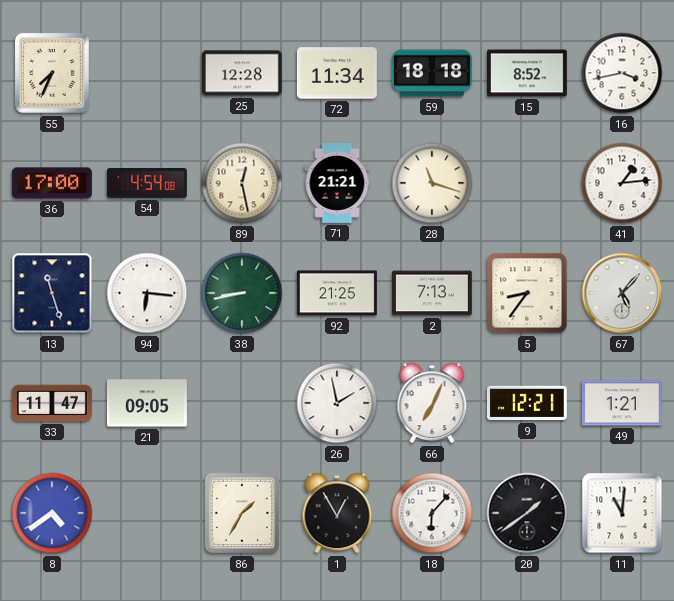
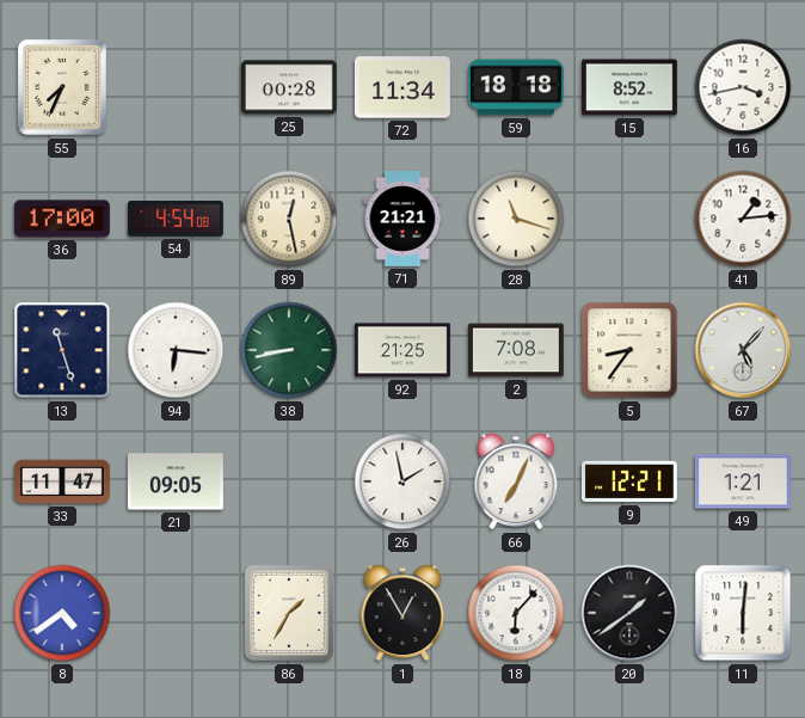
25: 12:28 -> 00:28 (289, 87)
2: 7:13 -> 7:08 (517, 350)
11: 11:01 -> 6:01 (743, 613)
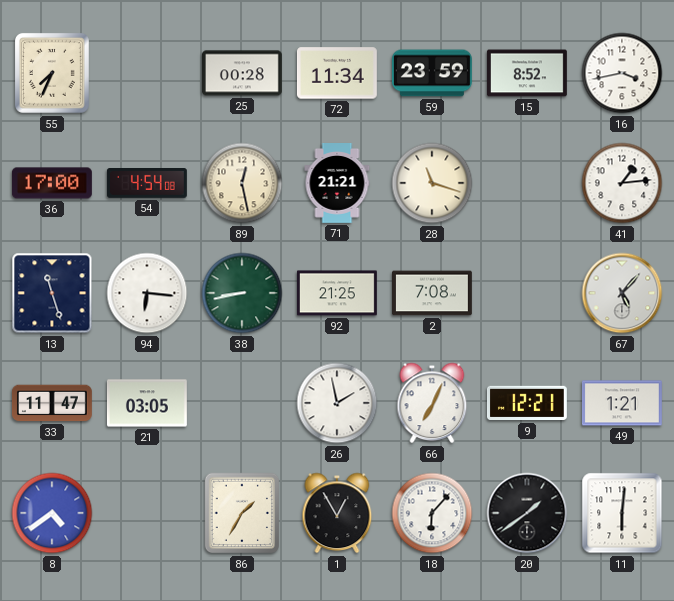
59: 18:18 -> 23:59 (433, 73)
5: 8:36 -> none (629, 350)
21: 09:05 -> 03:05 (147, 403)
